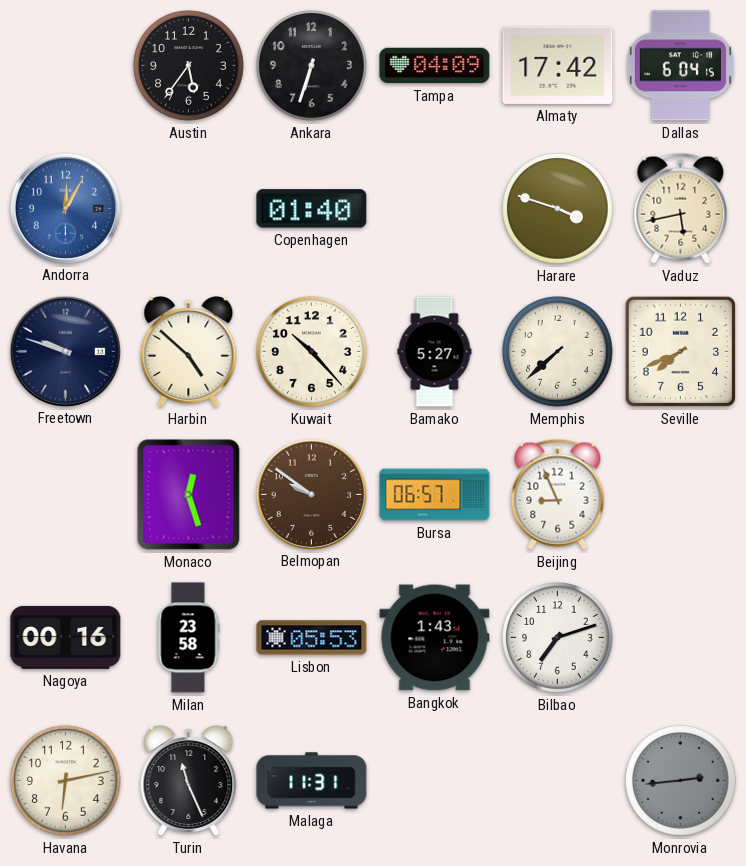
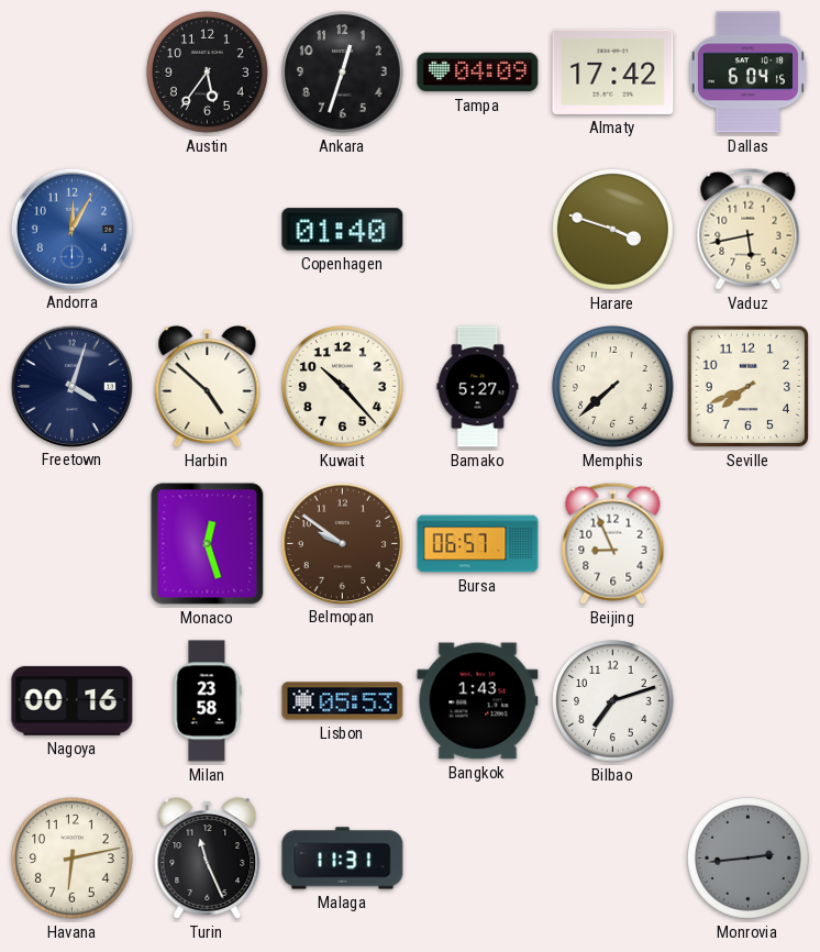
Ankara: 6:33 -> 12:33 (343, 73)
Freetown: 9:48 -> 4:03 (71, 386)
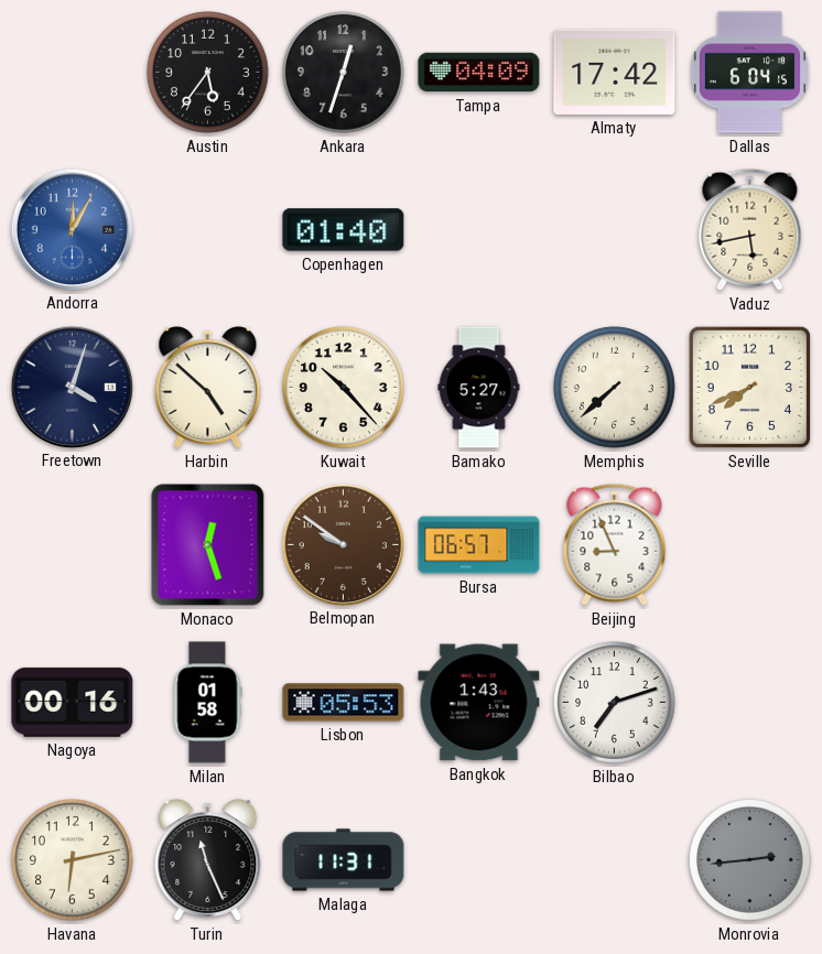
Harare: 3:48 -> none (613, 230)
Milan: 23:58 -> 01:58 (207, 703)
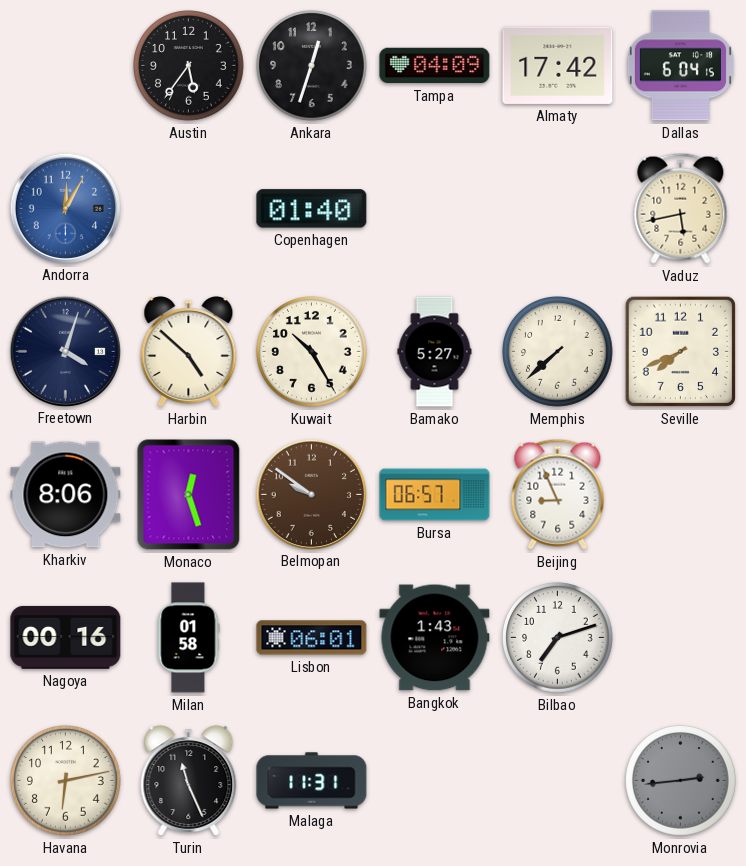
Kuwait: 10:23 -> 10:25 (312, 352)
Kharkiv: none -> 8:06 (66, 495)
Lisbon: 05:53 -> 06:01 (312, 638)
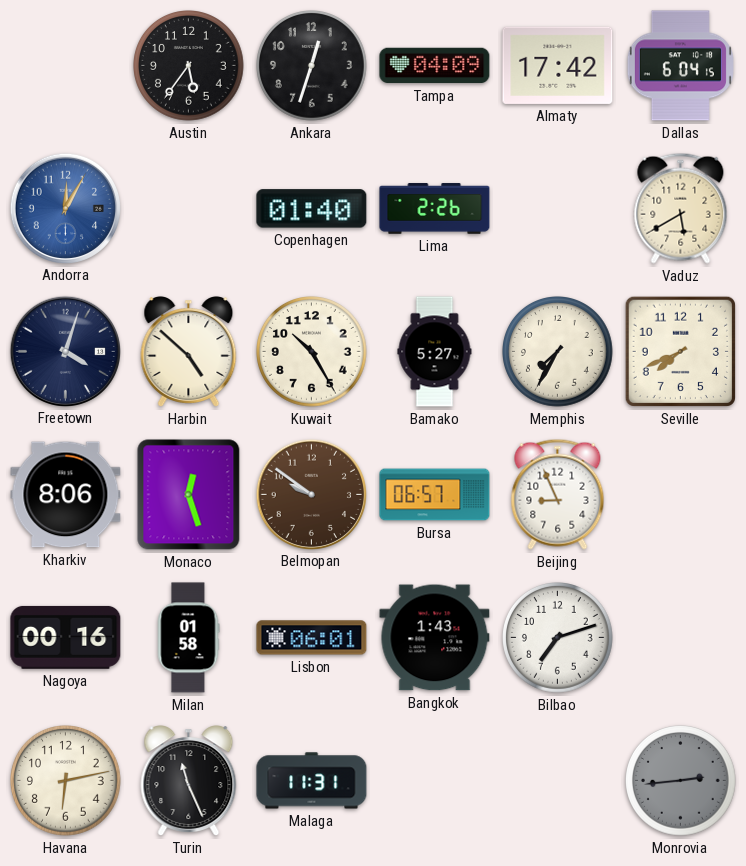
Lima: none -> 2:26 (435, 209)
Vaduz: 5:43 -> 5:40 (681, 208)
Memphis: 7:38 -> 7:35 (558, 352)
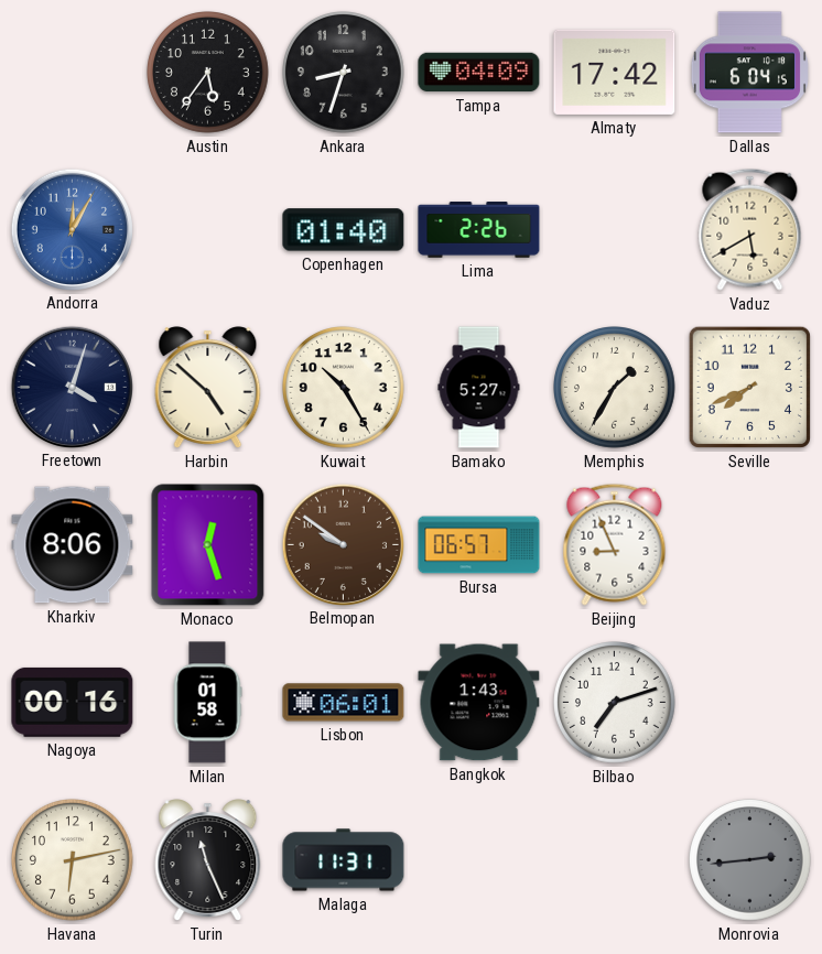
Ankara: 12:33 -> 8:33 (344, 73)
Memphis: 7:35 -> 1:35 (615, 388)
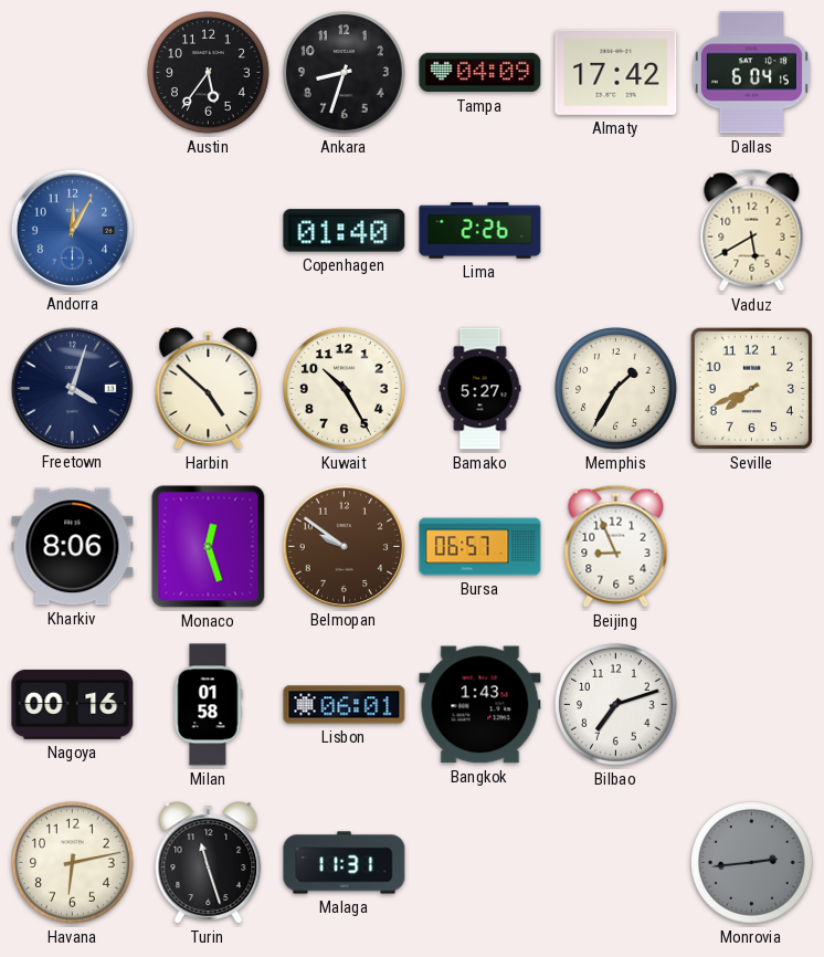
Turin: 11:26 -> 11:27 (209, 863)
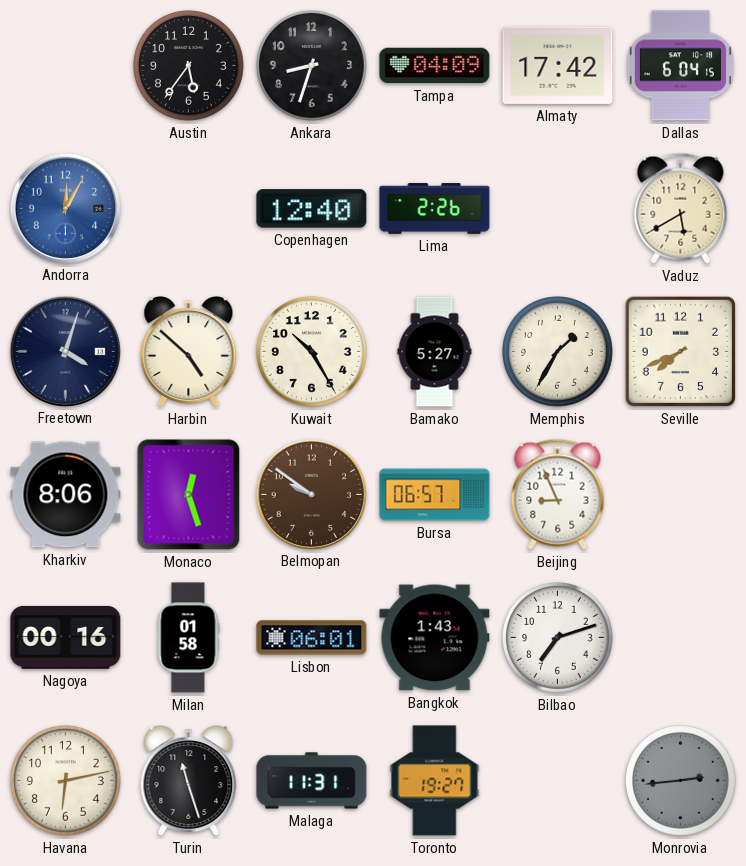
Copenhagen: 01:40 -> 12:40 (312, 209)
Toronto: none -> 19:27 (435, 781)
